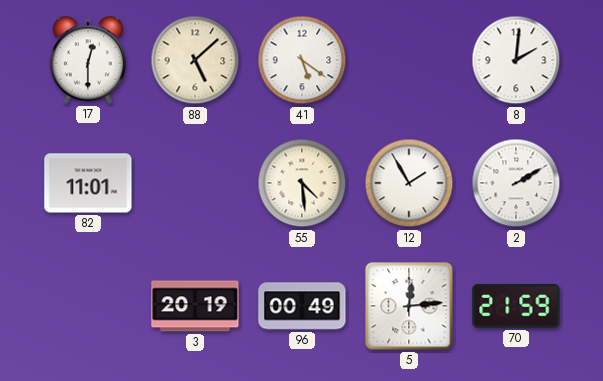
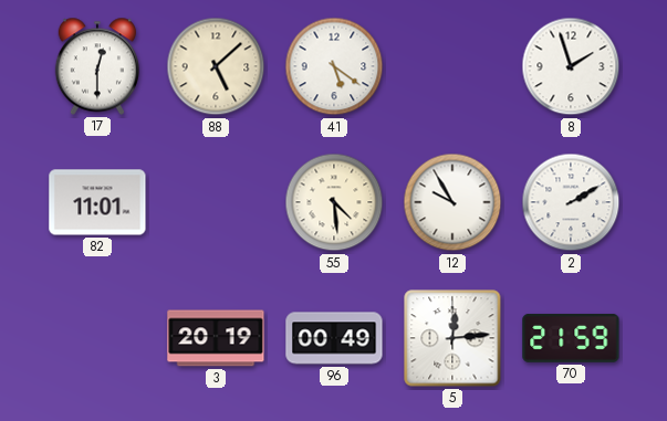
8: 2:01 -> 1:57 (571, 66)
12: 1:55 -> 9:55 (452, 202)
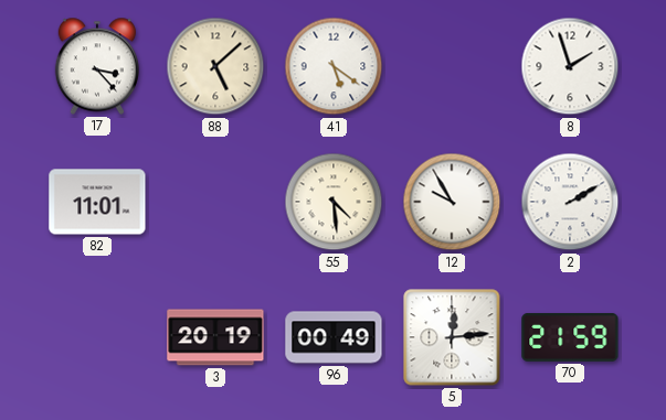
17: 12:30 -> 3:23 (96, 66)
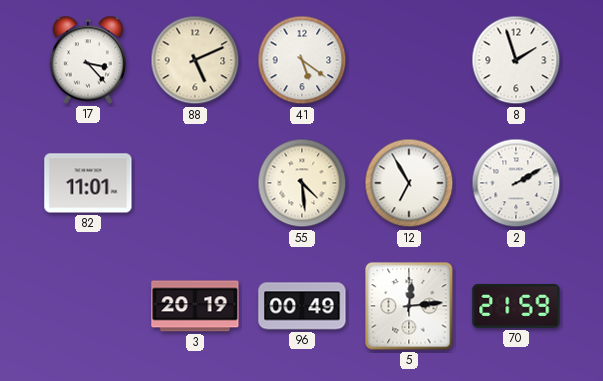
88: 5:08 -> 5:11 (195, 60)
12: 9:55 -> 6:55 (409, 183)
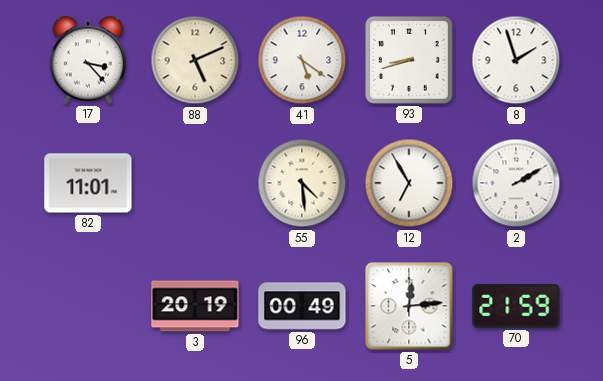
93: none -> 8:42 (409, 60)
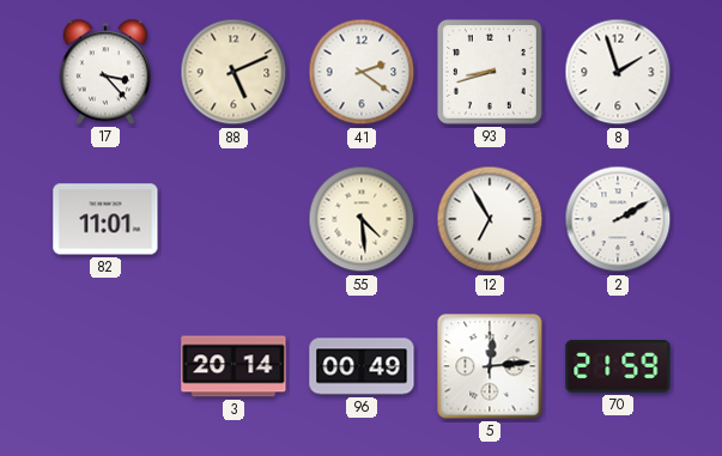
41: 5:21 -> 2:21 (362, 72)
3: 20:19 -> 20:14 (233, 366)
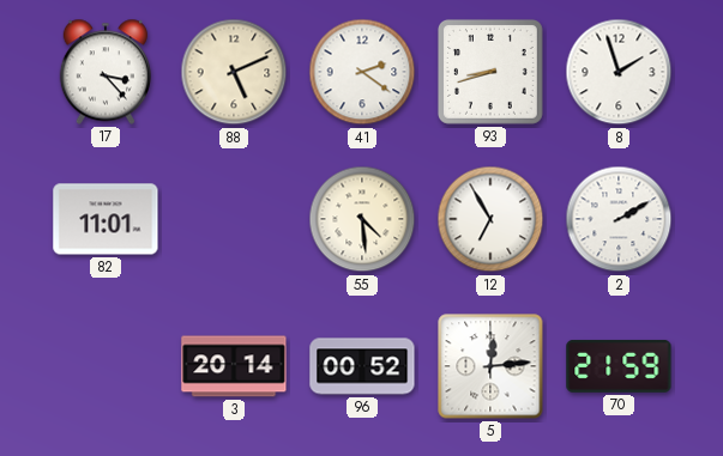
96: 00:49 -> 00:52 (362, 366)
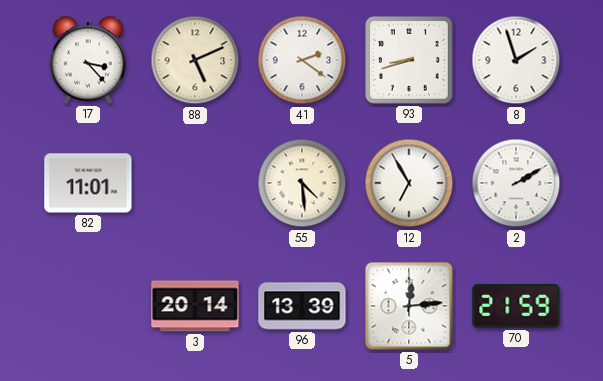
96: 00:52 -> 13:39 (302, 306)
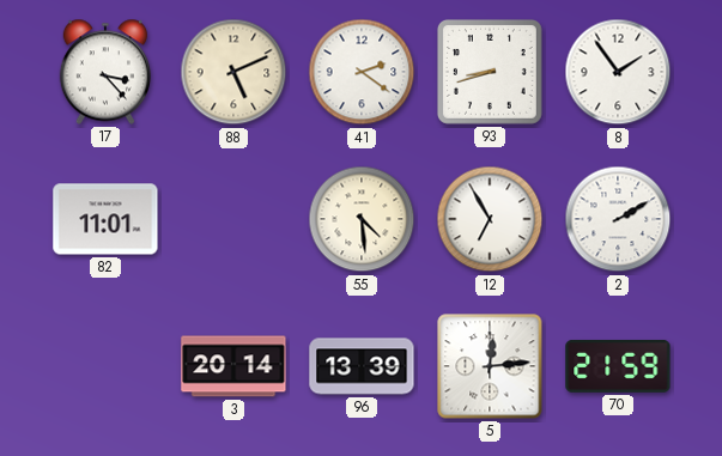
8: 1:57 -> 1:54 (618, 72)
